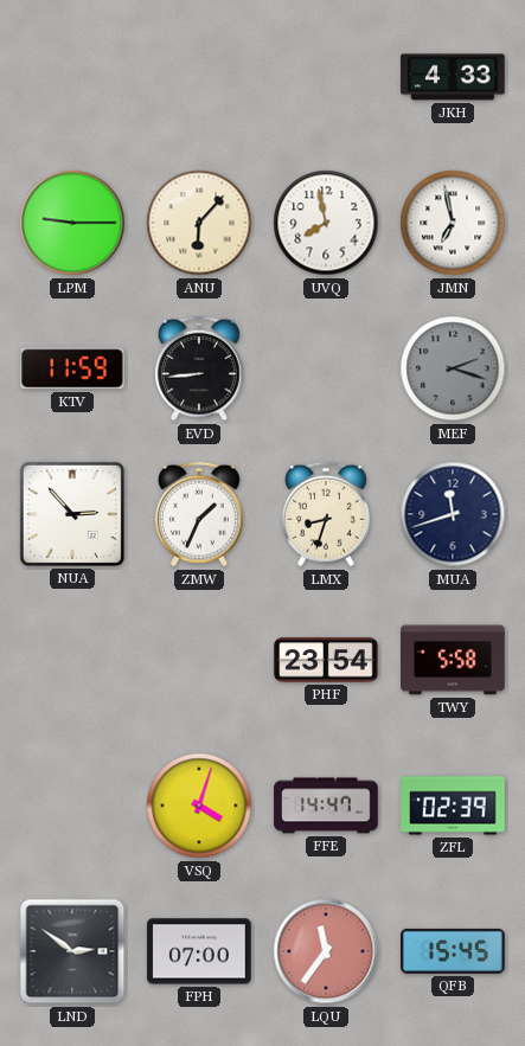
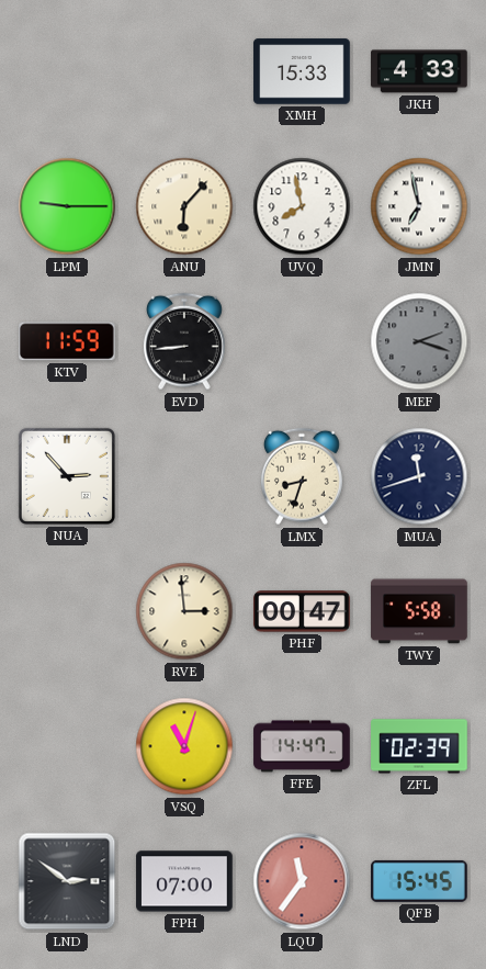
XMH: none -> 15:33 (302, 71)
ZMW: 1:34 -> none (199, 514)
RVE: none -> 2:59 (184, 611)
PHF: 23:54 -> 00:47 (302, 611)
VSQ: 4:03 -> 11:03 (184, 746)
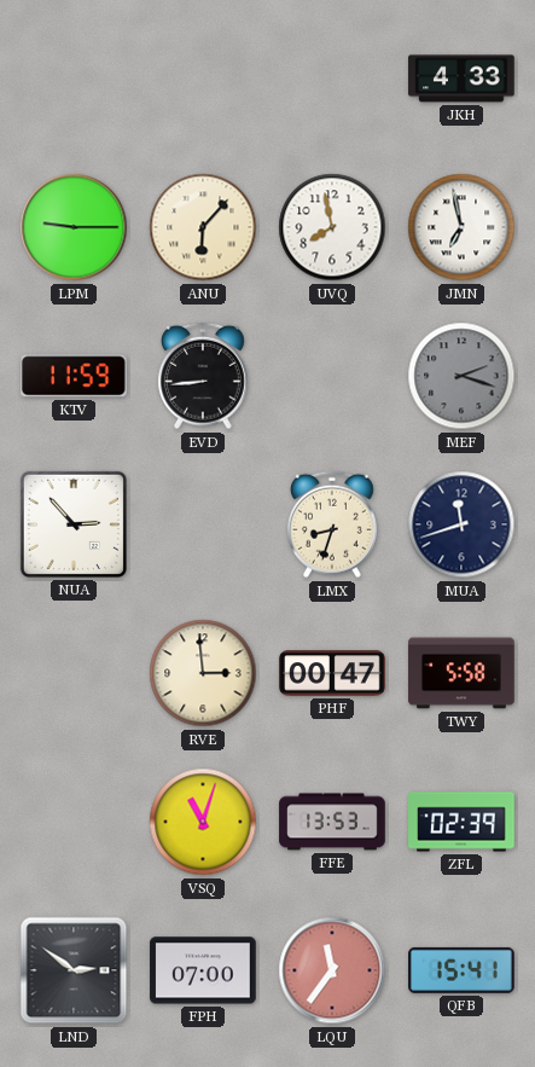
XMH: 15:33 -> none (302, 71)
FFE: 14:47 -> 13:53 (332, 822)
QFB: 15:45 -> 15:41 (461, 970)
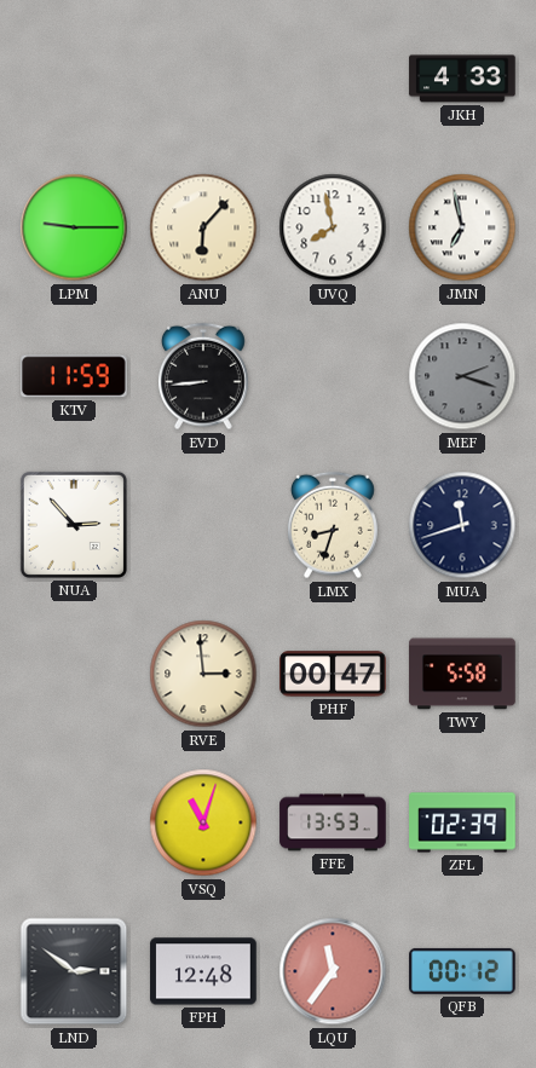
FPH: 07:00 -> 12:48 (203, 971)
QFB: 15:41 -> 00:12 (462, 971)
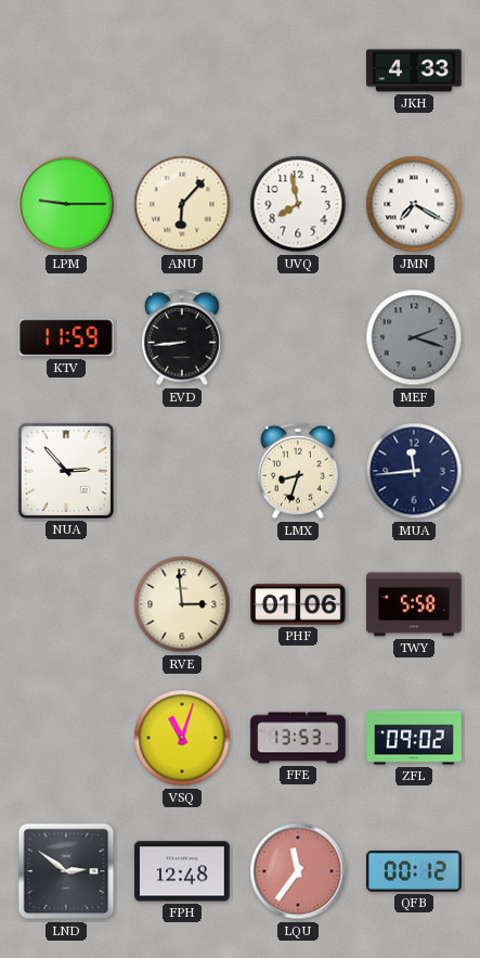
JMN: 6:58 -> 7:20 (414, 204)
MUA: 11:42 -> 11:44 (414, 471)
PHF: 00:47 -> 01:06 (298, 604)
ZFL: 02:39 -> 09:02 (414, 738)
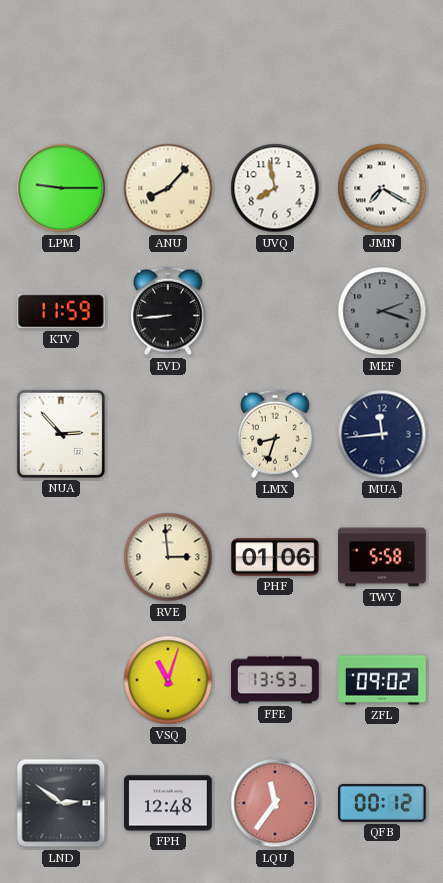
JKH: 4:33 -> none (414, 71)
ANU: 6:07 -> 8:07 (168, 188)
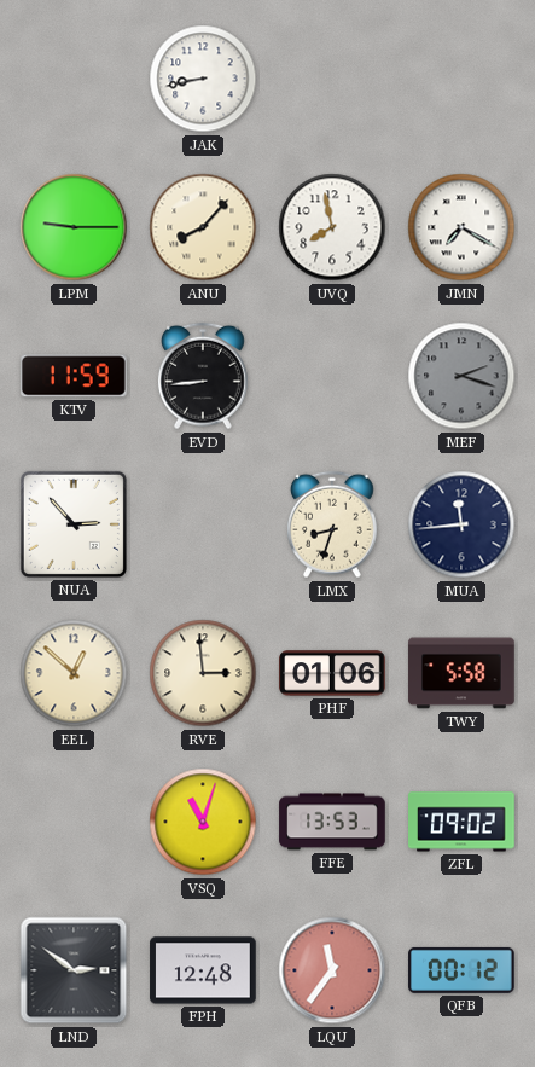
JAK: none -> 8:43 (203, 79)
EEL: none -> 12:52 (74, 673)
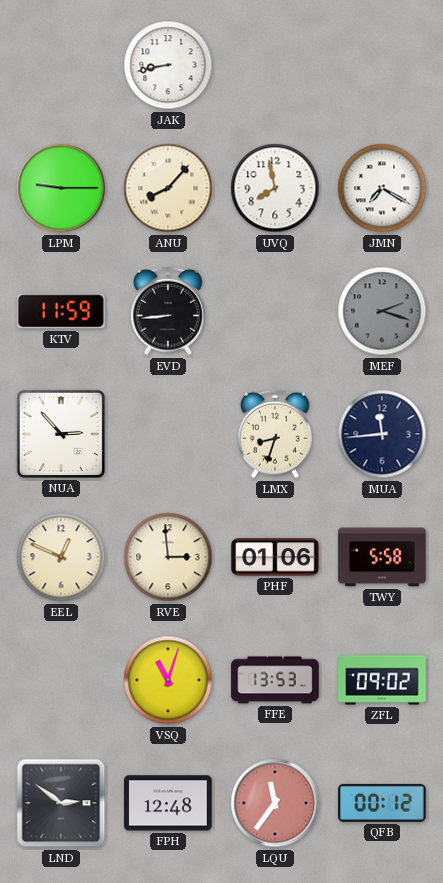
EEL: 12:52 -> 12:49 (61, 557)
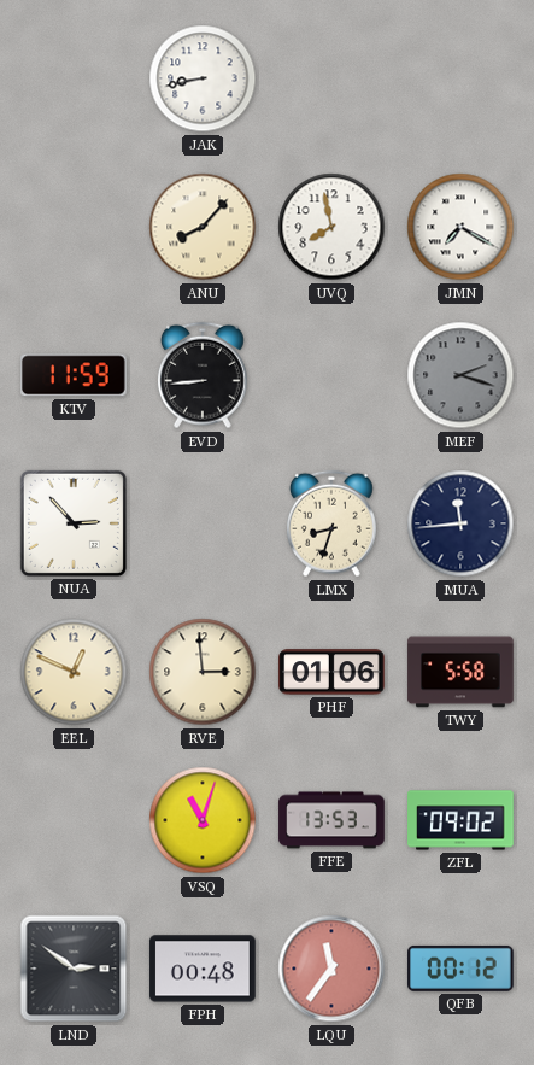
LPM: 9:15 -> none (61, 188)
FPH: 12:48 -> 00:48 (203, 969)
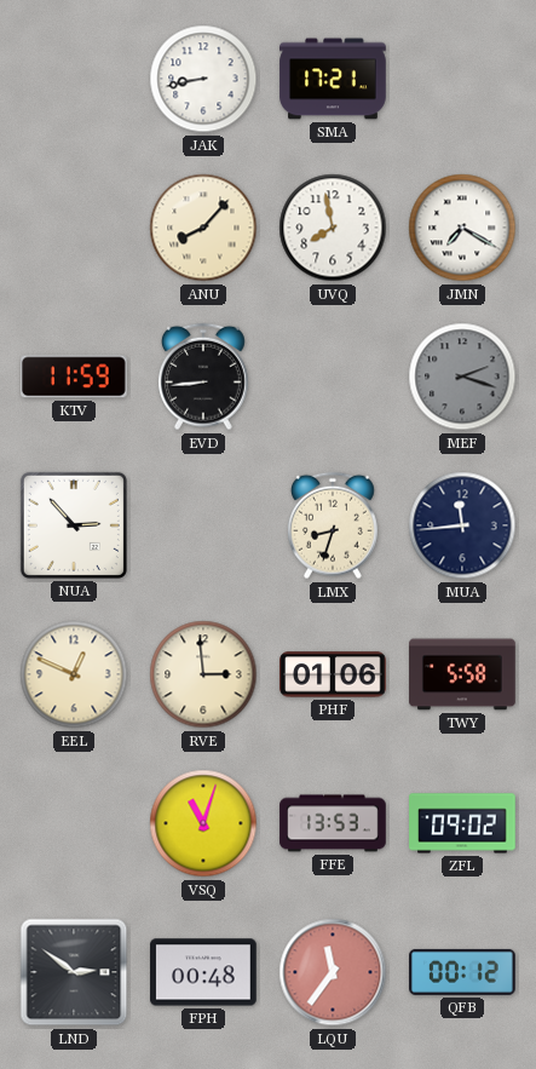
SMA: none -> 17:21 (333, 79)
